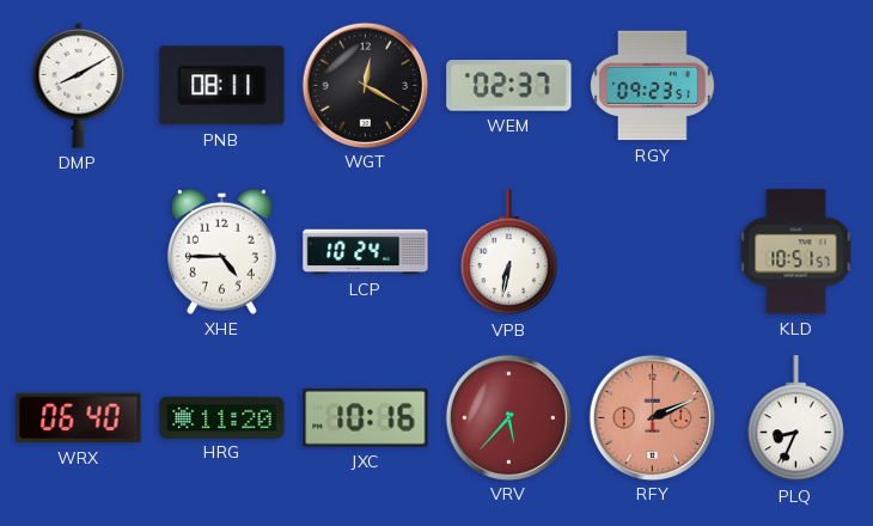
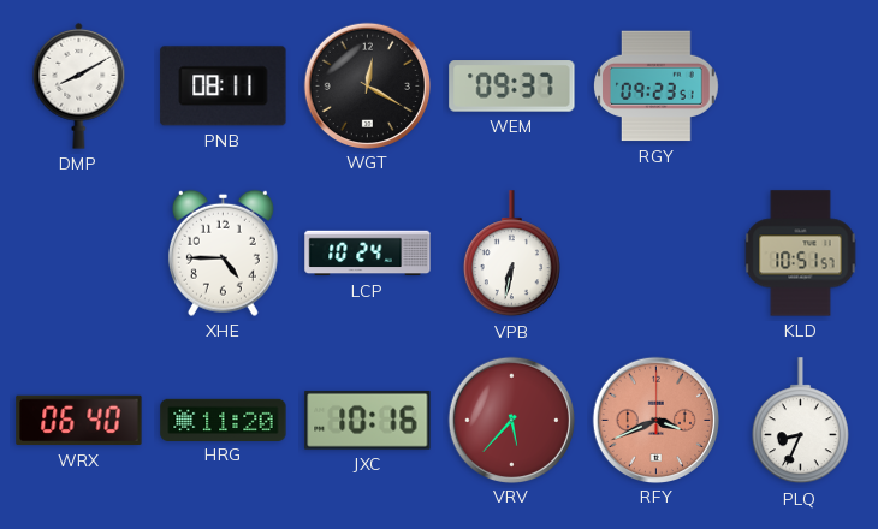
WEM: 02:37 -> 09:37 (512, 87)
RFY: 2:11 -> 3:41 (655, 420)
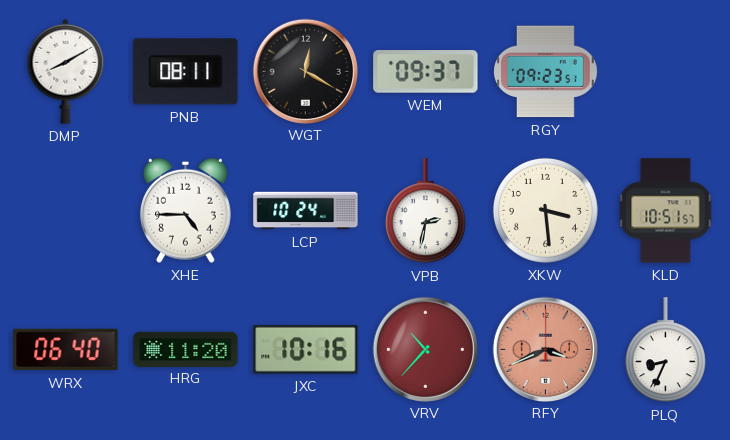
VPB: 6:32 -> 2:32 (425, 211)
XKW: none -> 3:29 (545, 210)
VRV: 5:37 -> 10:37 (425, 349)
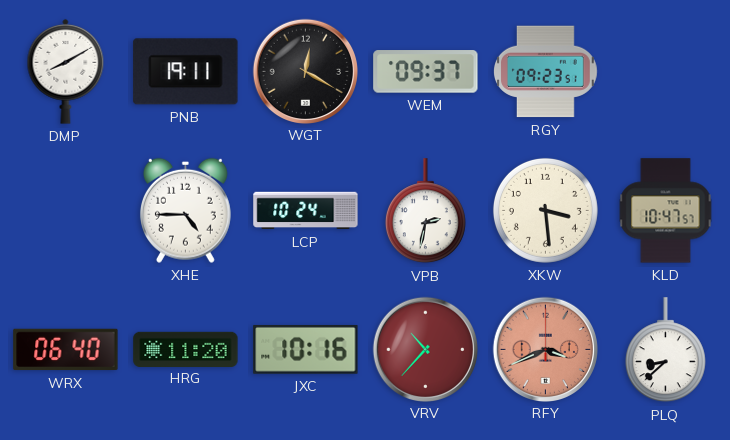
PNB: 08:11 -> 19:11 (186, 72)
KLD: 10:51 -> 10:47 (666, 211)
PLQ: 8:34 -> 8:38 (665, 350)
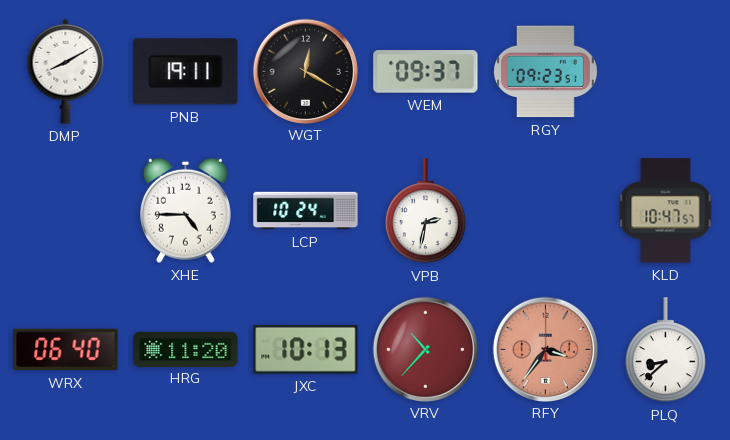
XKW: 3:29 -> none (545, 210)
JXC: 10:16 -> 10:13 (306, 349)
RFY: 3:41 -> 3:36 (545, 349)
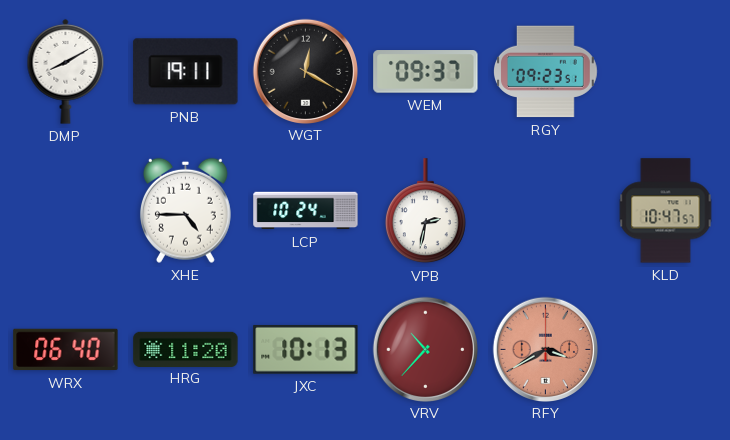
RFY: 3:36 -> 3:40 (545, 349)
PLQ: 8:38 -> none (665, 350)
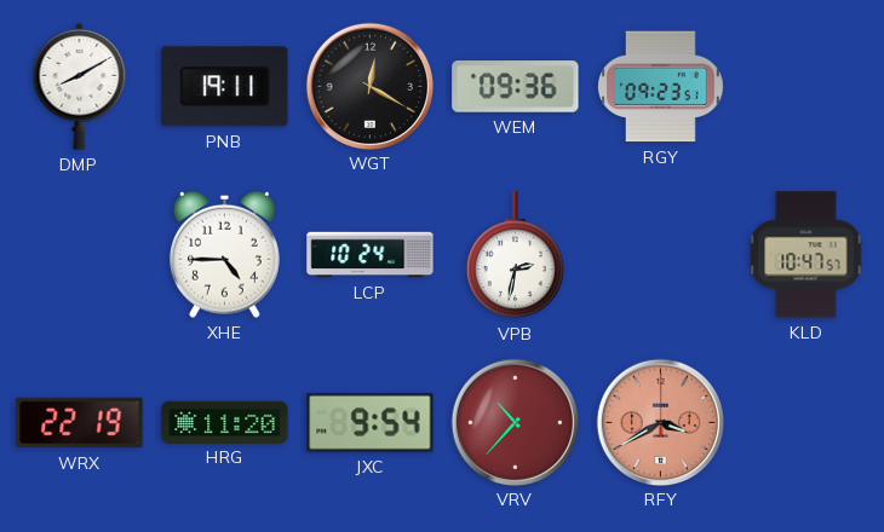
WEM: 09:37 -> 09:36 (516, 87)
WRX: 06:40 -> 22:19 (80, 423)
JXC: 10:13 -> 9:54 (371, 422)
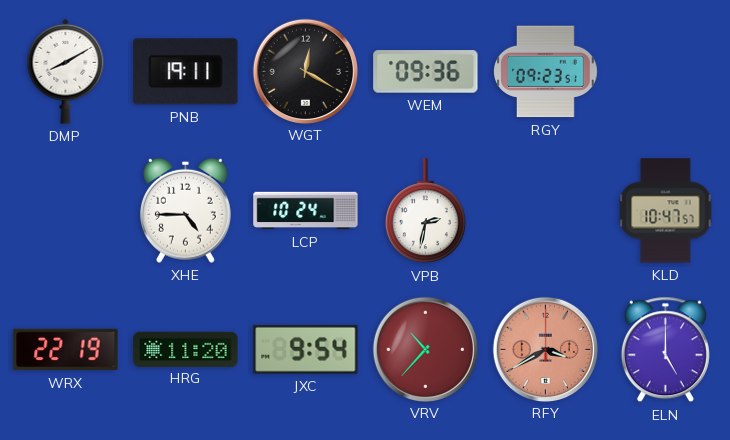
ELN: none -> 5:00 (665, 350)
